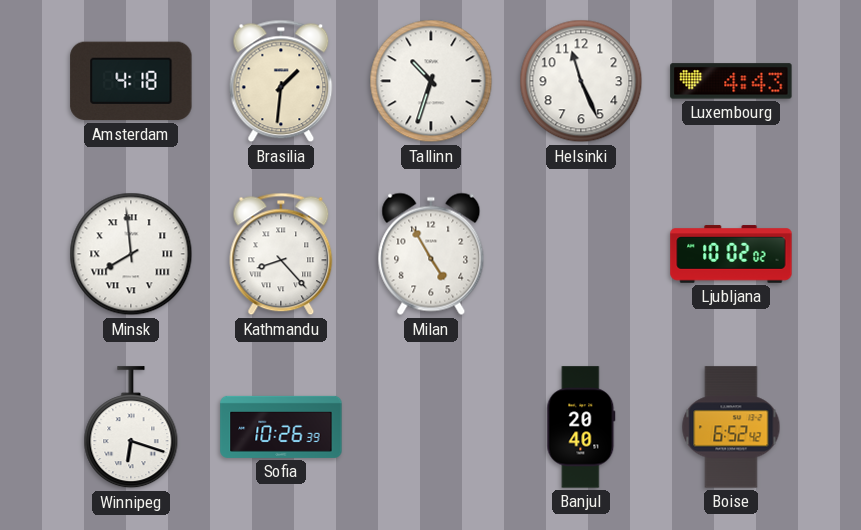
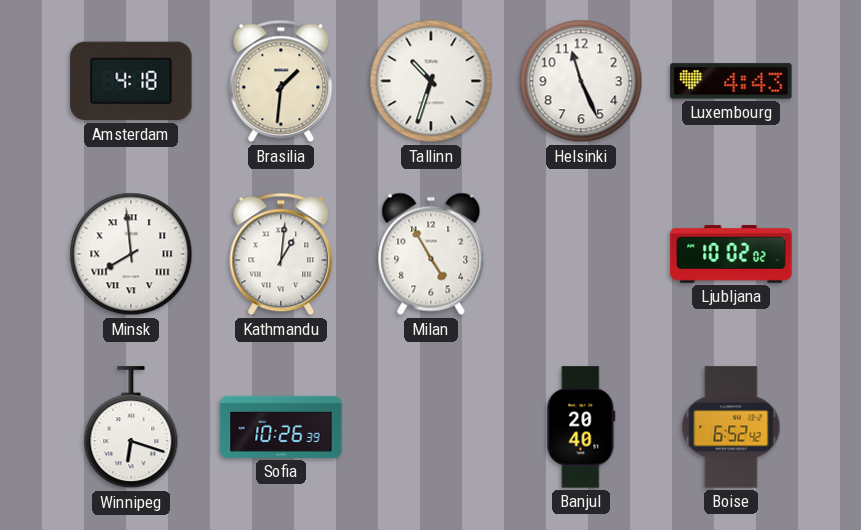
Kathmandu: 8:23 -> 1:01 (281, 254)
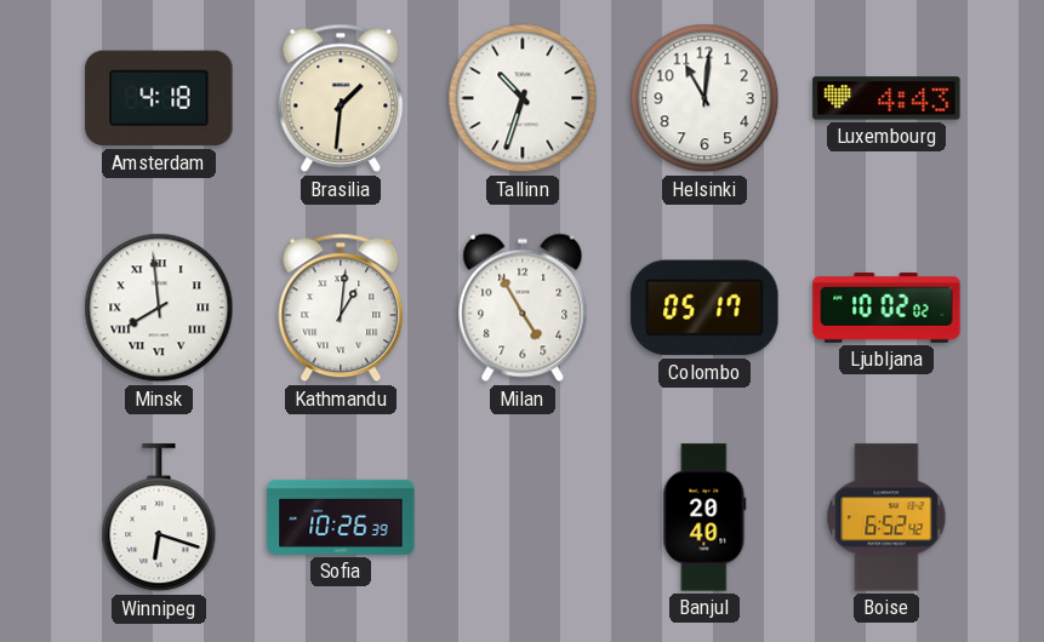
Helsinki: 11:26 -> 11:01 (704, 98)
Colombo: none -> 05:17 (704, 308)
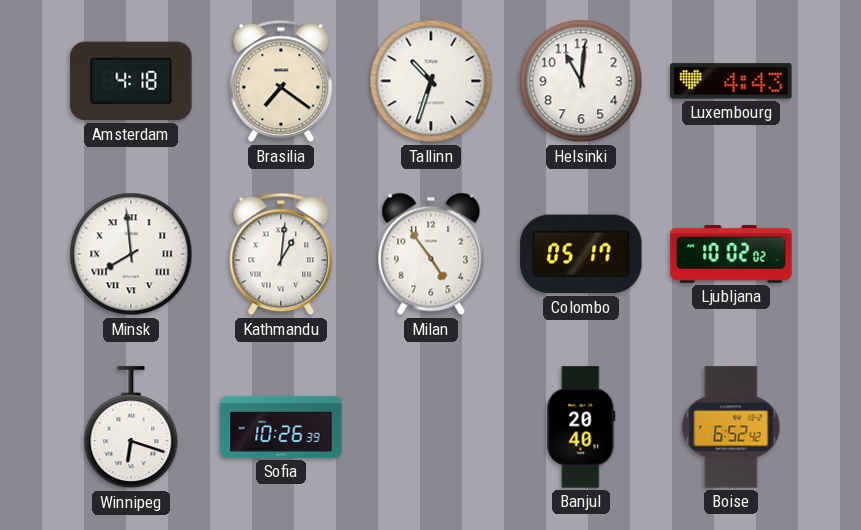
Brasilia: 1:31 -> 7:21 (281, 81)
Milan: 4:55 -> 4:54 (431, 254)
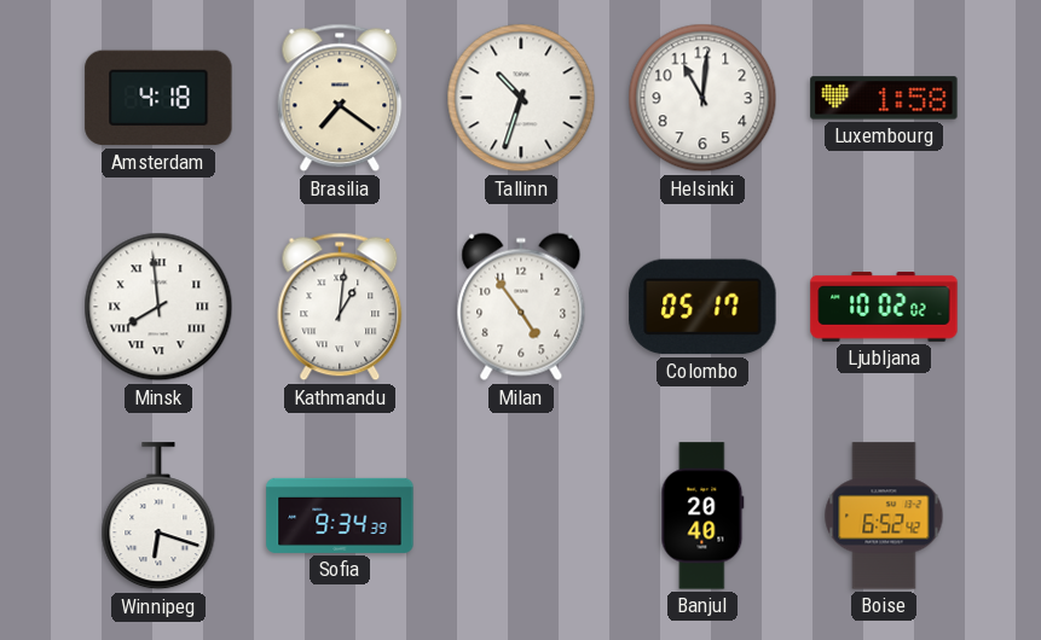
Luxembourg: 4:43 -> 1:58 (884, 98)
Sofia: 10:26 -> 9:34 (340, 516)
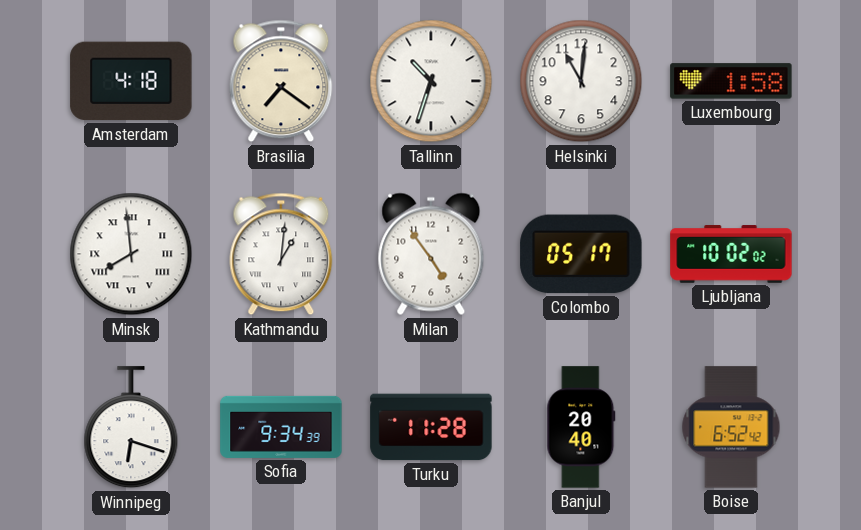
Turku: none -> 11:28 (431, 427)
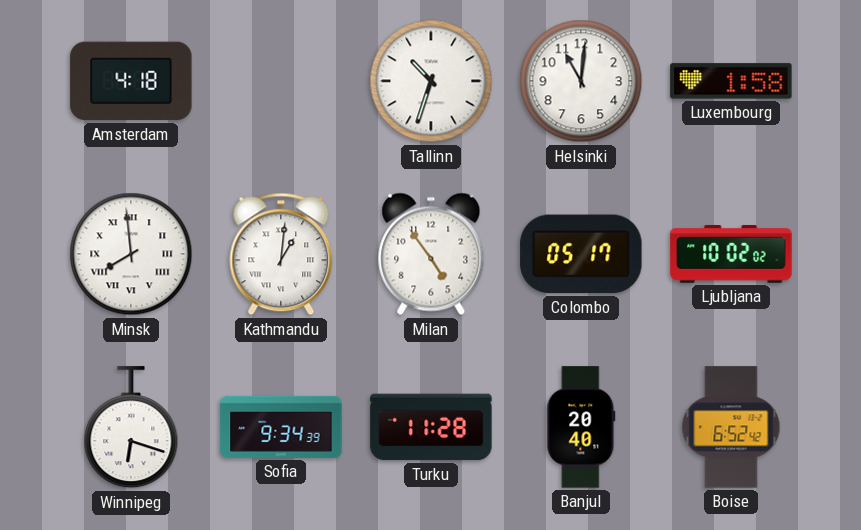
Brasilia: 7:21 -> none (281, 81)
